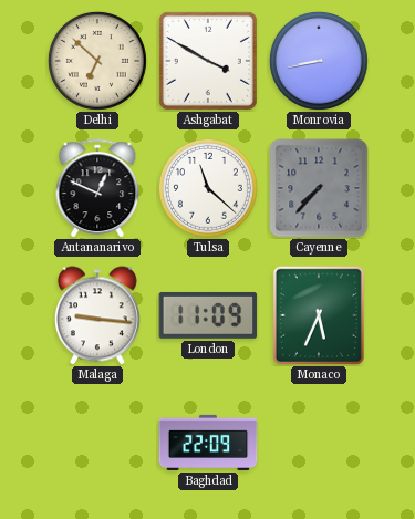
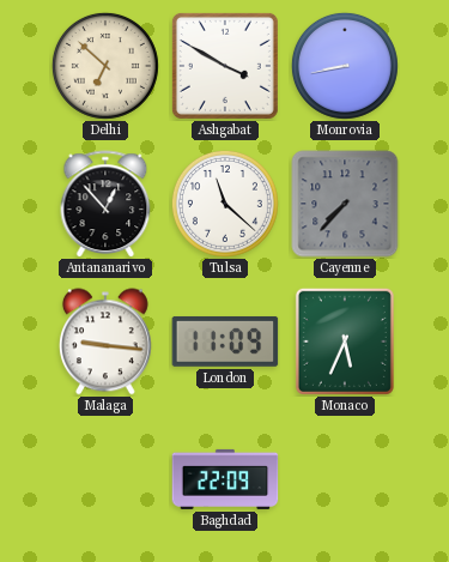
Antananarivo: 12:49 -> 12:53 (105, 204)
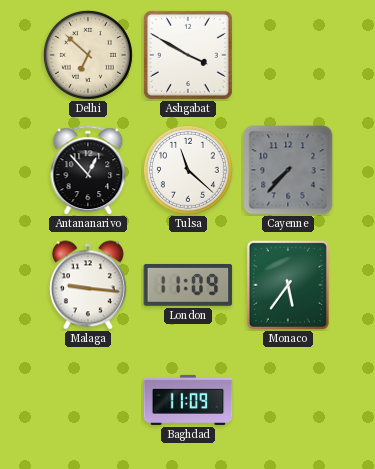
Monrovia: 8:43 -> none (345, 66)
Monaco: 5:34 -> 5:36 (288, 285)
Baghdad: 22:09 -> 11:09 (188, 400)
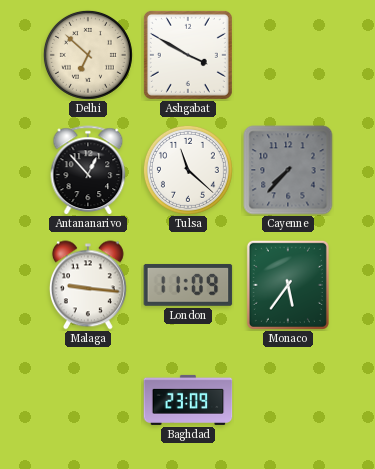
Baghdad: 11:09 -> 23:09 (188, 400)
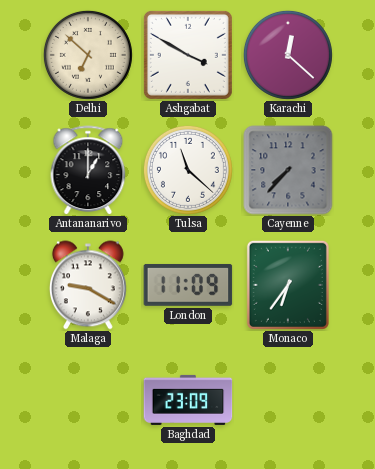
Karachi: none -> 12:22 (288, 55)
Antananarivo: 12:53 -> 1:00 (88, 170)
Malaga: 9:16 -> 9:20 (88, 285)
Monaco: 5:36 -> 6:36 (288, 285)
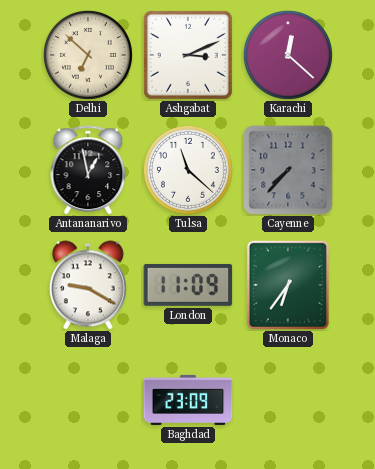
Ashgabat: 3:50 -> 3:11 (188, 55)
Antananarivo: 1:00 -> 12:58 (88, 170)
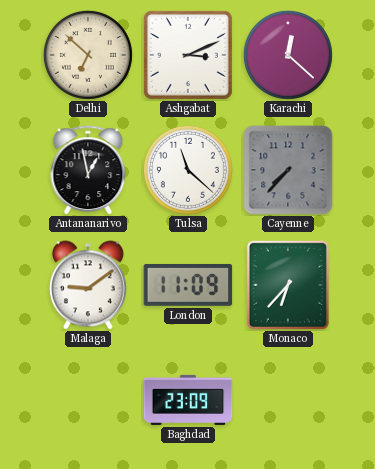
Malaga: 9:20 -> 9:09 (88, 285)
Monaco: 6:36 -> 6:37 (288, 285)
